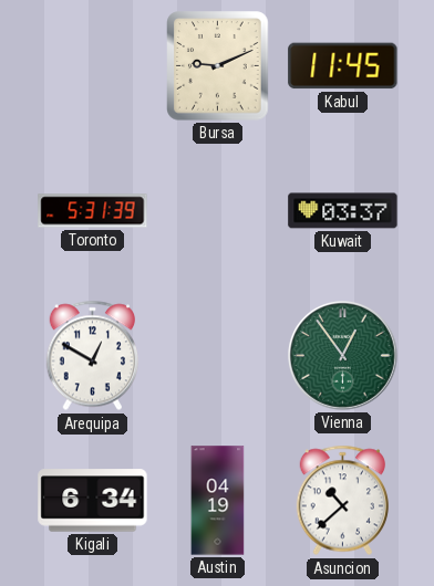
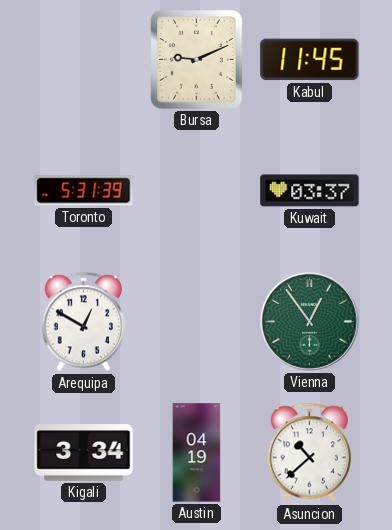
Kigali: 6:34 -> 3:34 (84, 453)
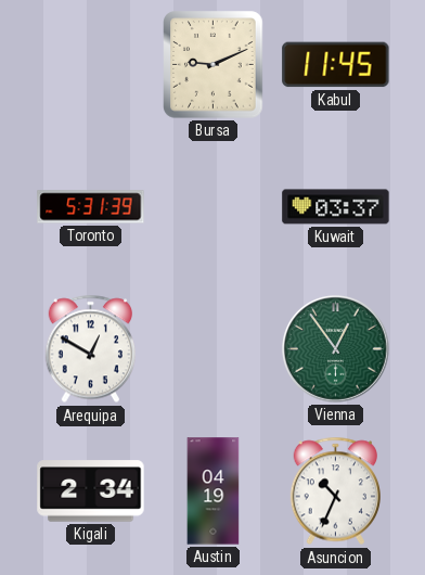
Kigali: 3:34 -> 2:34 (91, 491)
Asuncion: 10:38 -> 10:34 (335, 491)
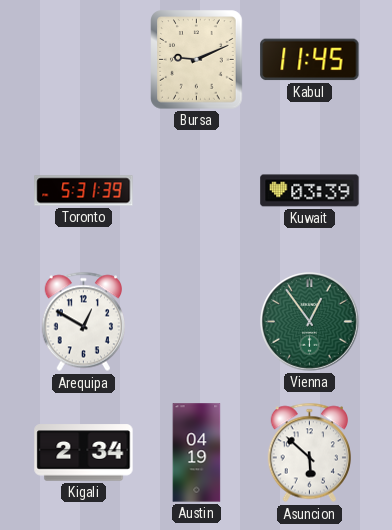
Kuwait: 03:37 -> 03:39 (310, 191)
Asuncion: 10:34 -> 5:52 (309, 453)
